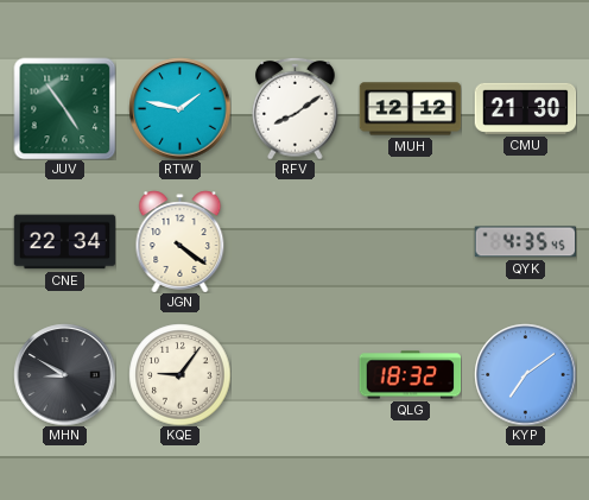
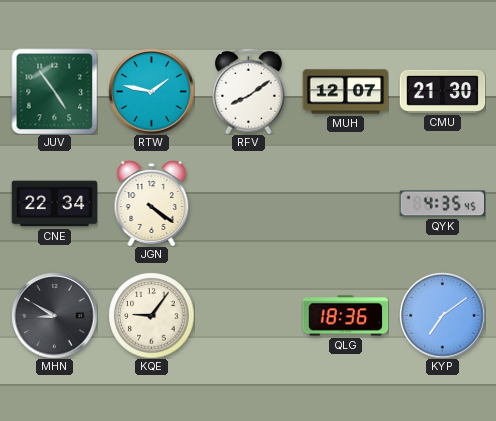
MUH: 12:12 -> 12:07 (345, 92)
QLG: 18:32 -> 18:36 (345, 316)
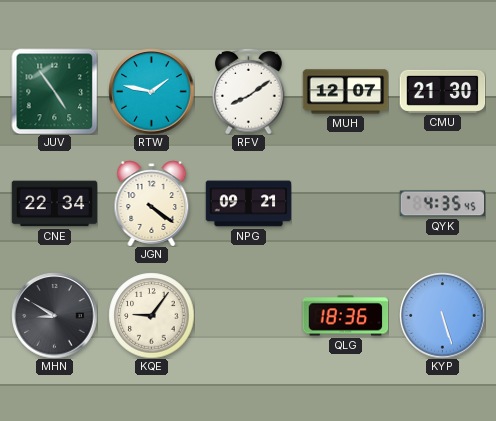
NPG: none -> 09:21 (248, 204)
KYP: 7:09 -> 5:27 (442, 315)
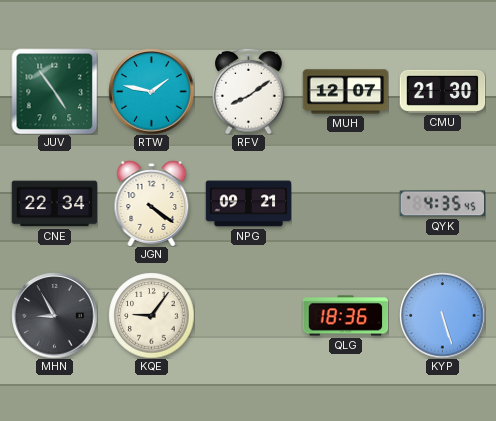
MHN: 8:50 -> 8:55 (54, 315)
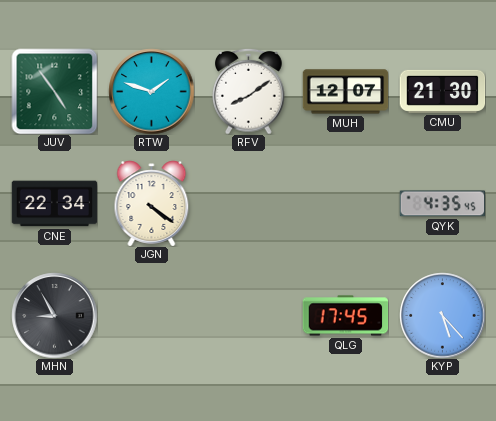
RTW: 1:47 -> 1:48 (151, 91)
NPG: 09:21 -> none (248, 204)
KQE: 9:06 -> none (151, 315)
QLG: 18:36 -> 17:45 (345, 316)
KYP: 5:27 -> 5:23 (442, 315)
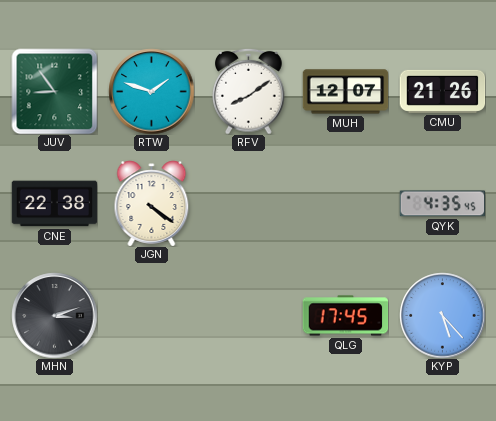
JUV: 4:54 -> 8:54 (54, 91)
CMU: 21:30 -> 21:26 (442, 91)
CNE: 22:34 -> 22:38 (54, 204)
MHN: 8:55 -> 3:12 (54, 315)
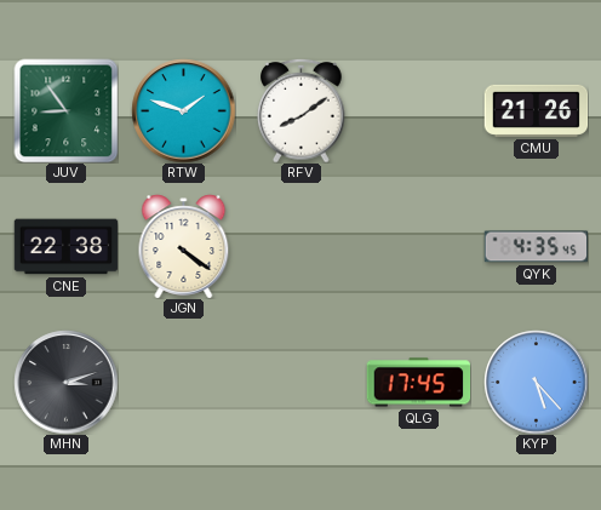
MUH: 12:07 -> none (345, 92)
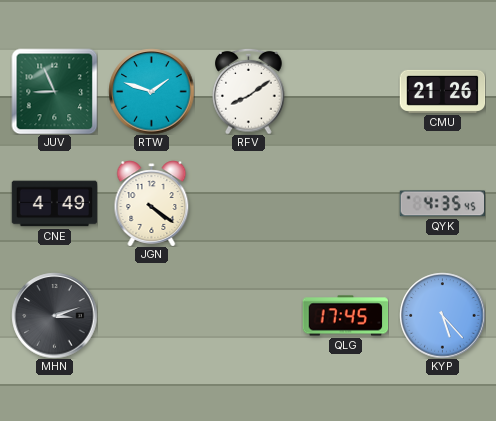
JUV: 8:54 -> 8:56 (54, 91)
CNE: 22:38 -> 4:49 (54, 204)
